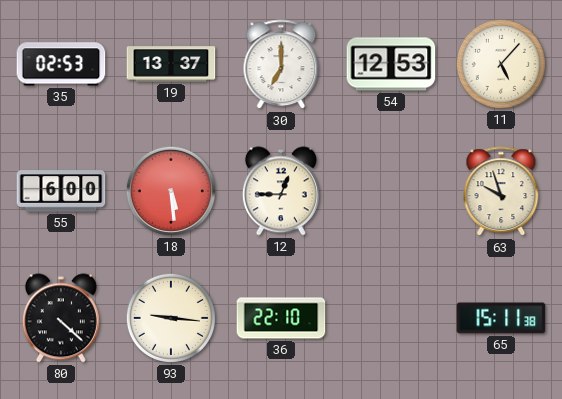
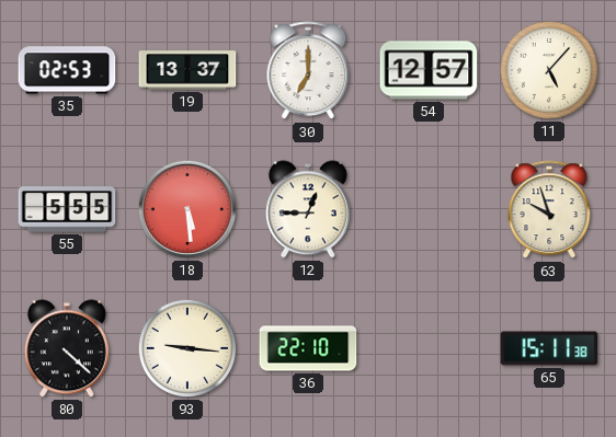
54: 12:53 -> 12:57 (429, 70)
55: 6:00 -> 5:55 (67, 209)
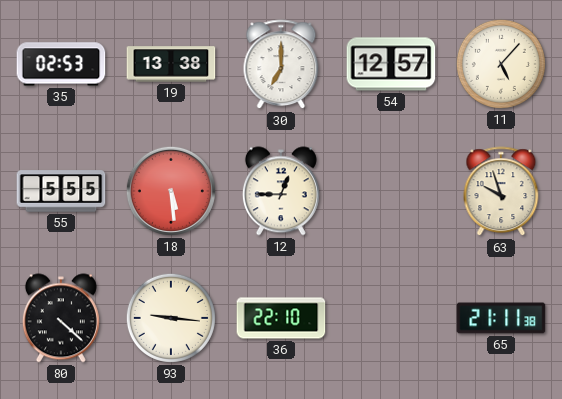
19: 13:37 -> 13:38 (171, 64)
65: 15:11 -> 21:11 (501, 318)
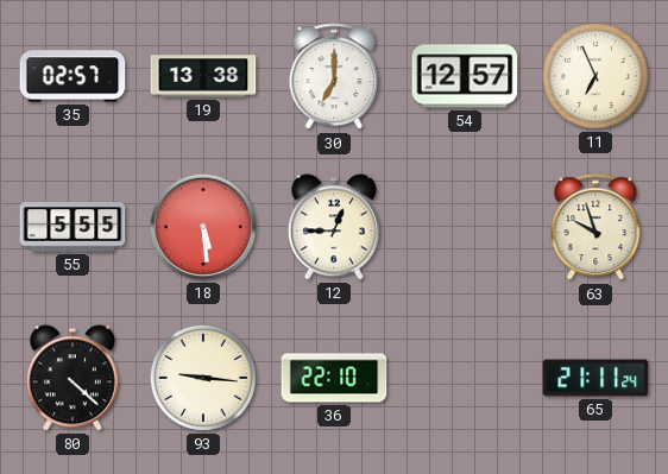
35: 02:53 -> 02:57 (73, 76)
11: 5:07 -> 6:56 (595, 76)
65: 21:11:38 -> 21:11:24 (595, 378)
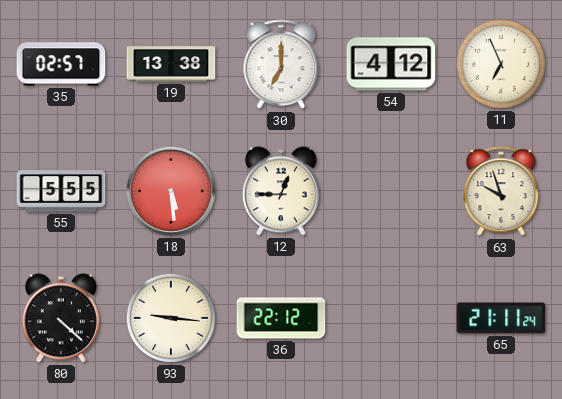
54: 12:57 -> 4:12 (391, 64)
36: 22:10 -> 22:12 (281, 318)
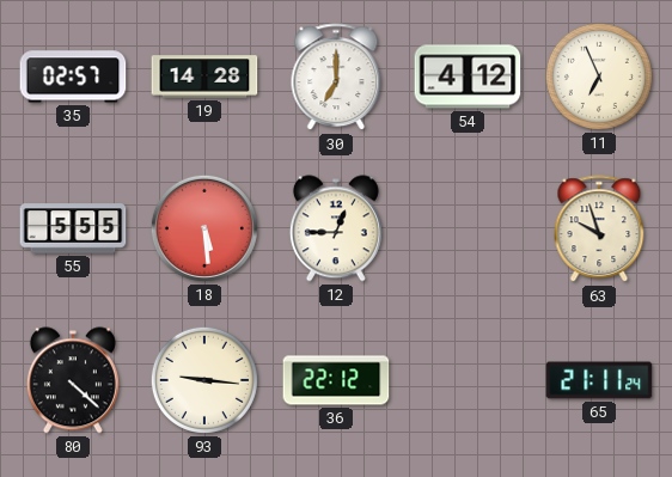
19: 13:38 -> 14:28 (204, 77)
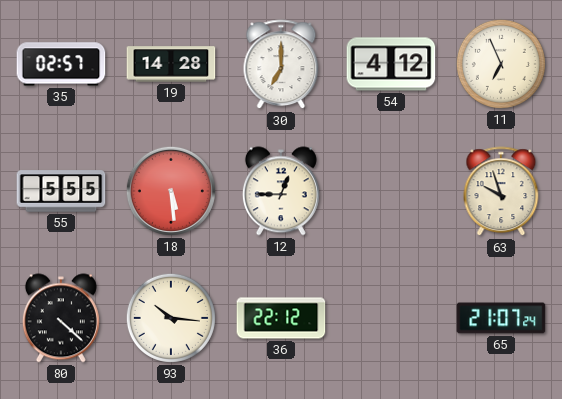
93: 9:16 -> 10:16 (171, 318)
65: 21:11 -> 21:07 (501, 318)
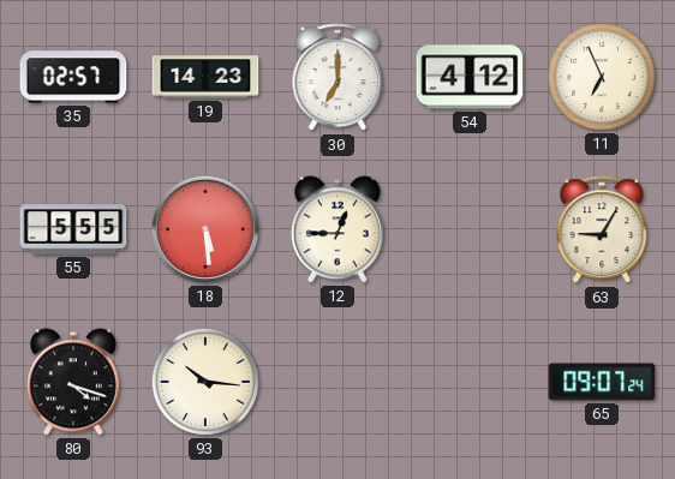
19: 14:28 -> 14:23 (205, 77)
63: 9:57 -> 9:05 (602, 230)
80: 4:22 -> 4:18 (73, 382)
36: 22:12 -> none (281, 318)
65: 21:07 -> 09:07 (602, 382)
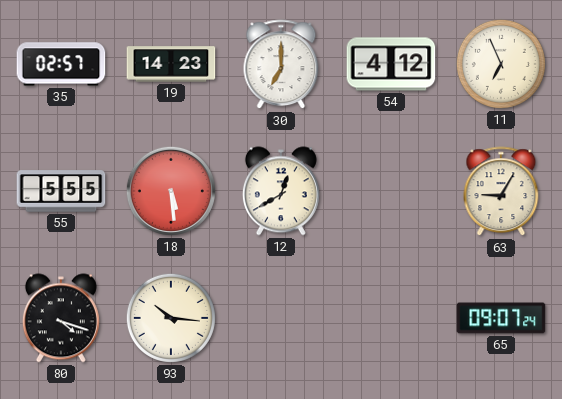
12: 12:45 -> 12:40 (281, 191)
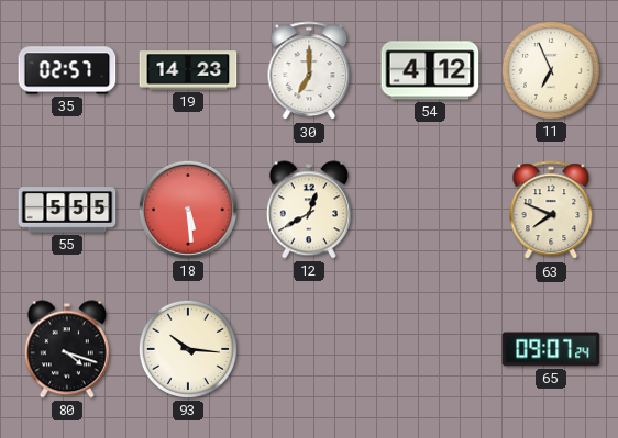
63: 9:05 -> 7:49 (551, 211)
